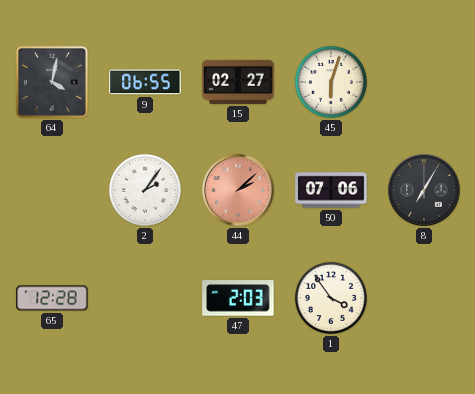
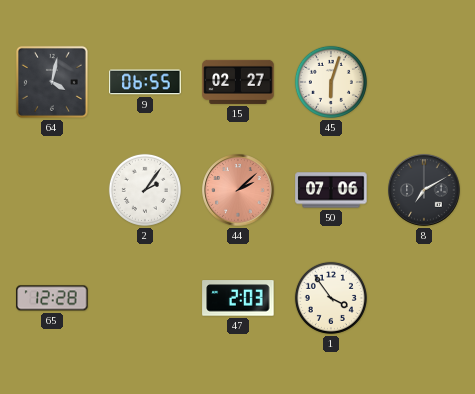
8: 7:05 -> 7:10 (424, 190)
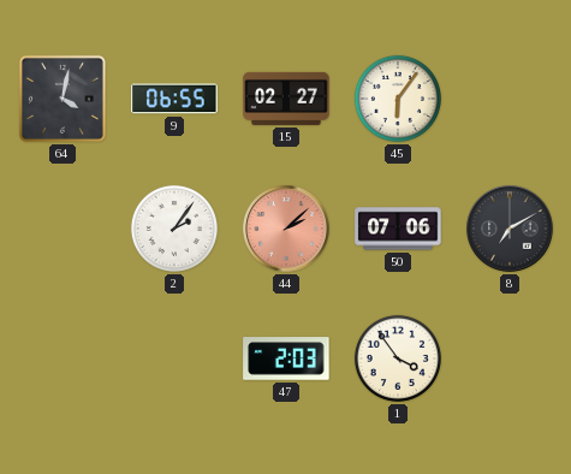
45: 6:03 -> 6:06 (398, 99)
65: 12:28 -> none (52, 298)
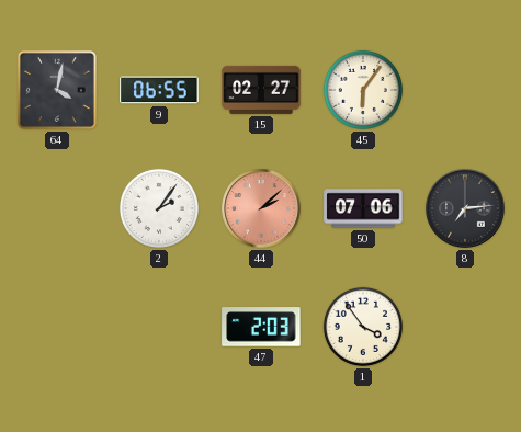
8: 7:10 -> 7:14 (465, 208)
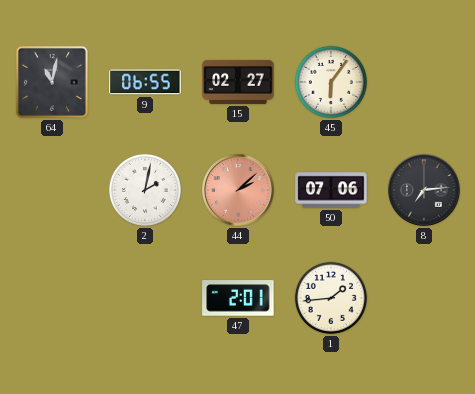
64: 4:02 -> 11:02 (52, 82)
2: 2:06 -> 2:02 (145, 190)
47: 2:03 -> 2:01 (238, 298)
1: 3:54 -> 1:44 (331, 298)
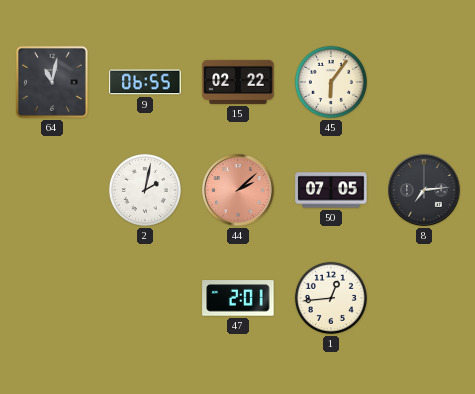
15: 02:27 -> 02:22 (238, 82)
50: 07:06 -> 07:05 (331, 190)
1: 1:44 -> 12:44 (331, 298)
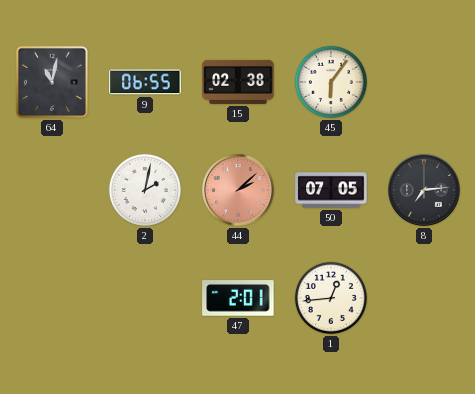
15: 02:22 -> 02:38 (238, 82)
